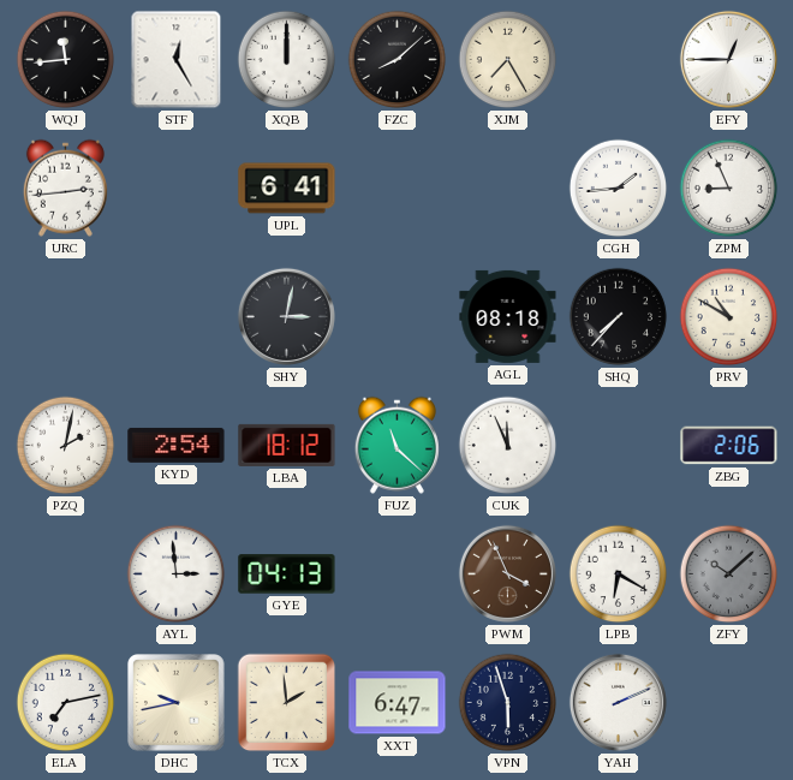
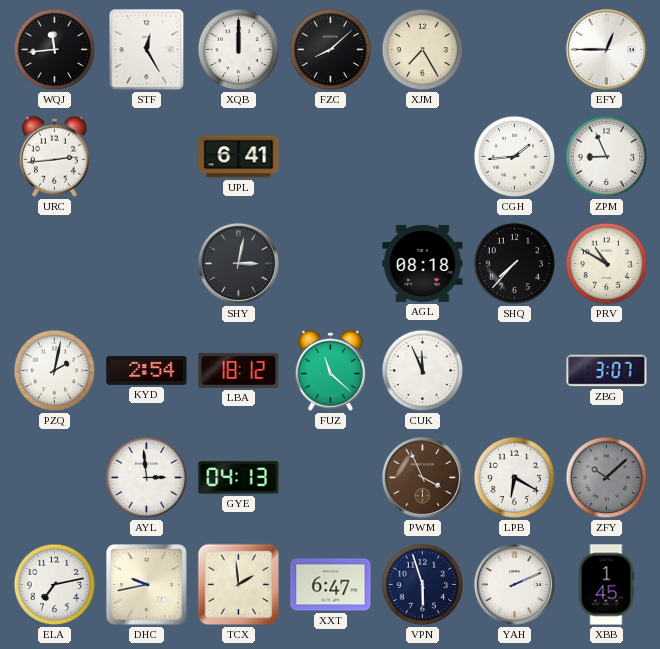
ZBG: 2:06 -> 3:07 (607, 371)
XBB: none -> 1:45 (606, 585)
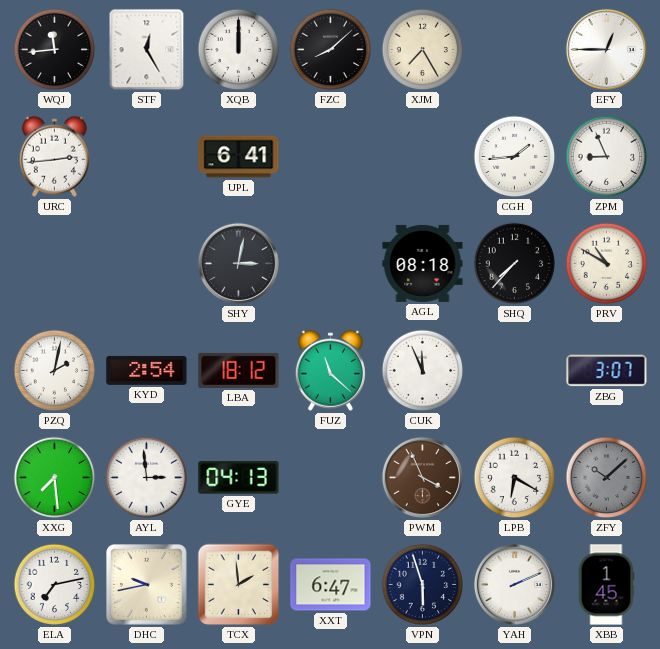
XXG: none -> 7:29 (55, 478)
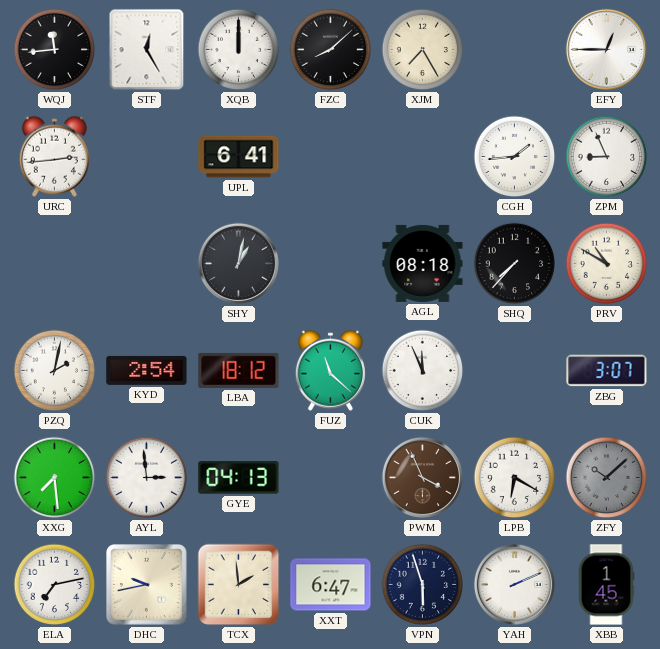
SHY: 3:02 -> 1:02 (238, 263)
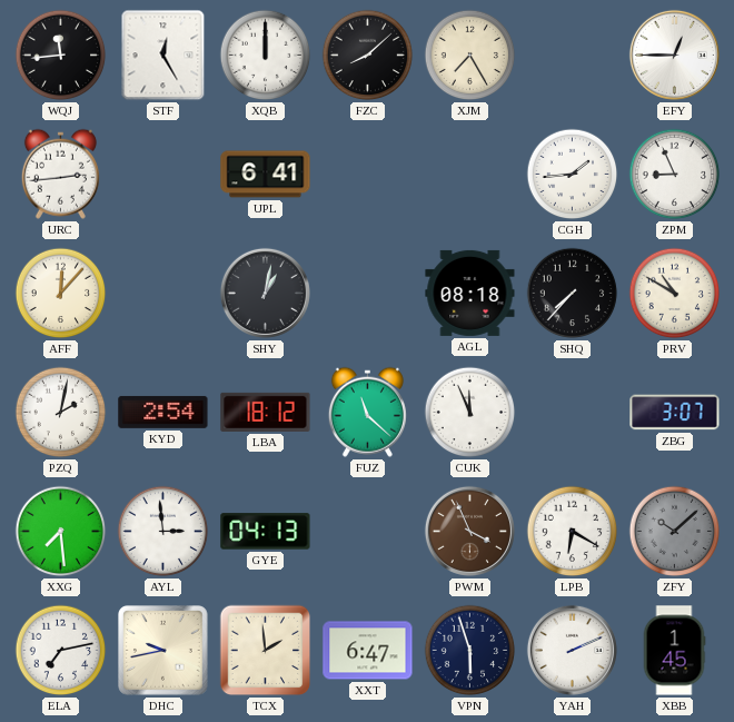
AFF: none -> 12:07 (61, 294)
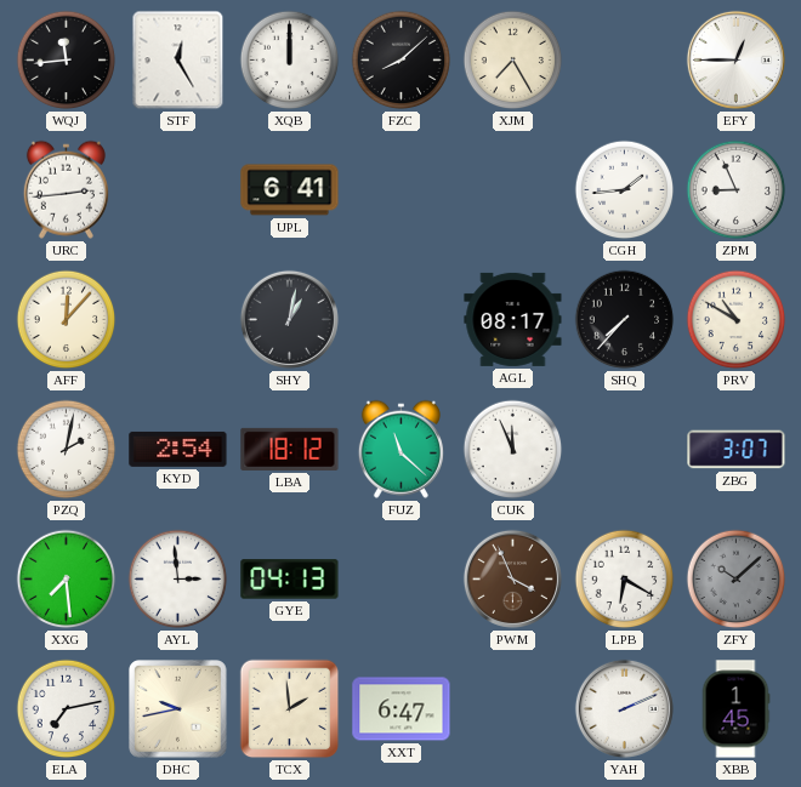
AGL: 08:18 -> 08:17 (513, 319)
VPN: 5:57 -> none (470, 651)
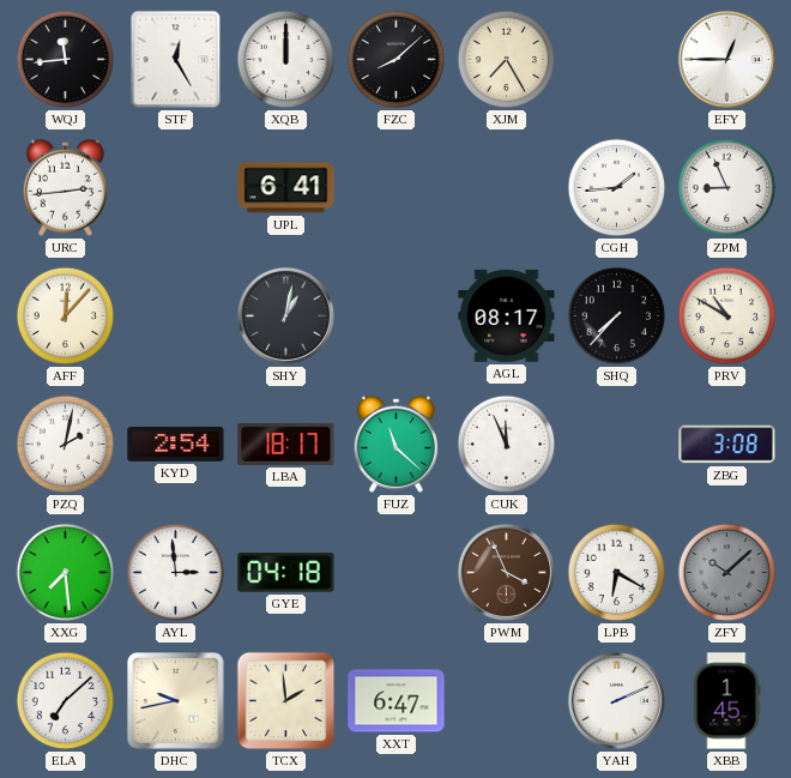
LBA: 18:12 -> 18:17 (286, 444)
ZBG: 3:07 -> 3:08 (727, 445)
GYE: 04:13 -> 04:18 (286, 573)
ELA: 7:13 -> 7:08 (66, 701)
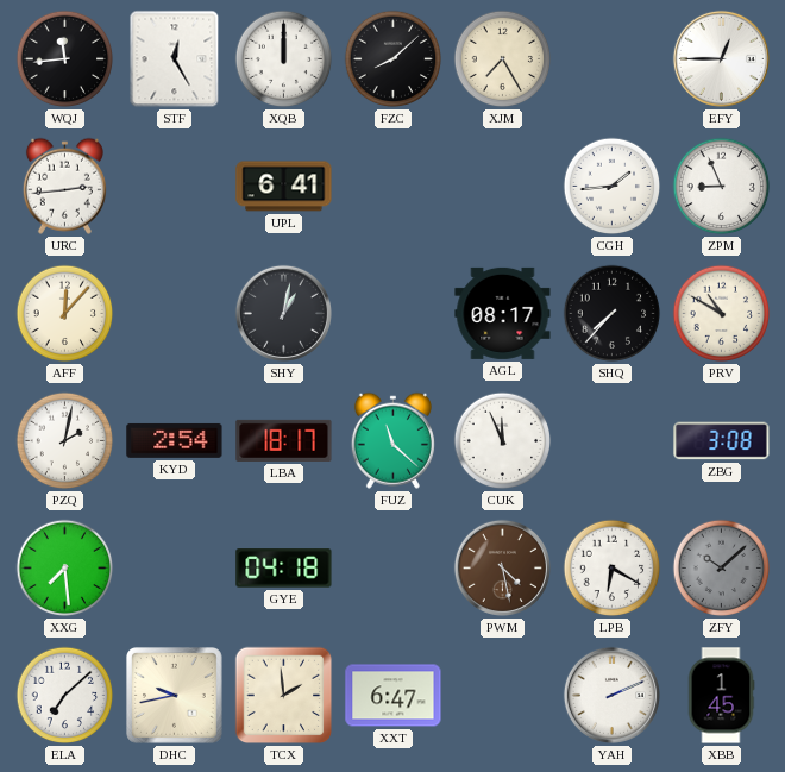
AYL: 2:59 -> none (176, 573)
PWM: 3:56 -> 4:28 (502, 567)
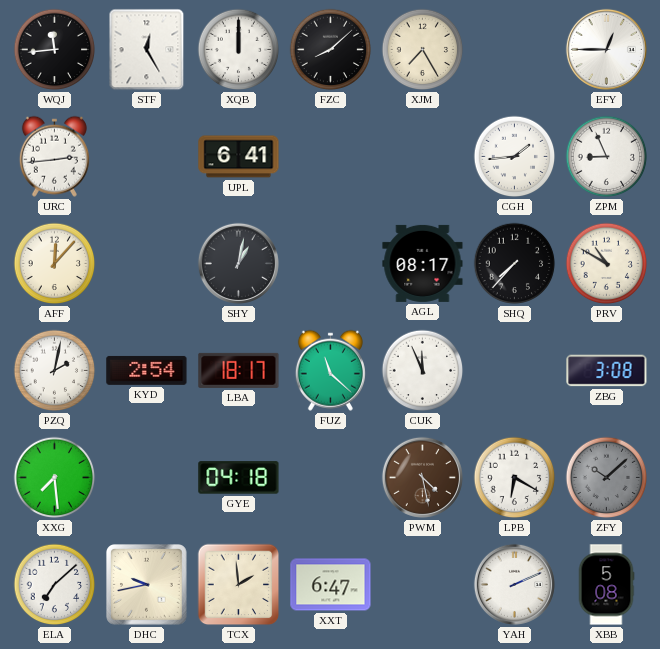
XBB: 1:45 -> 5:08 (606, 585)
